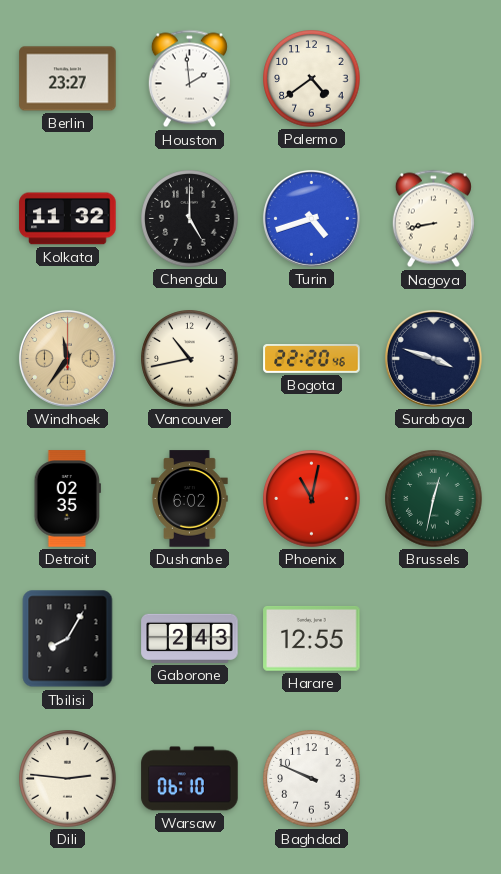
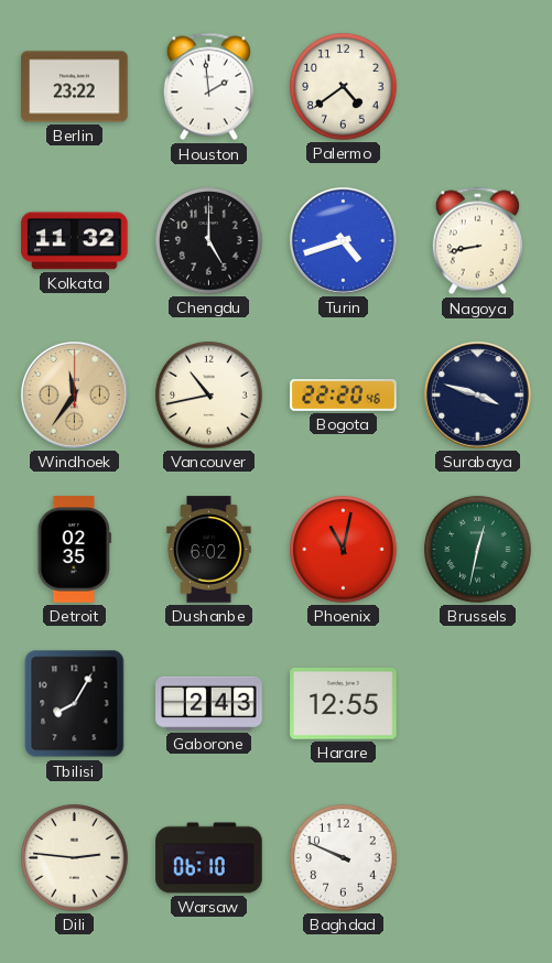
Berlin: 23:27 -> 23:22 (75, 87)
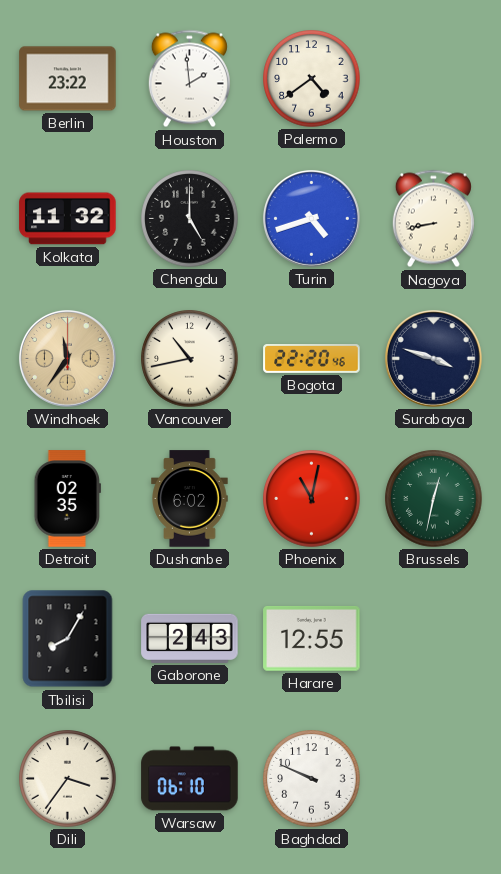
Dili: 2:46 -> 3:36 (68, 779)
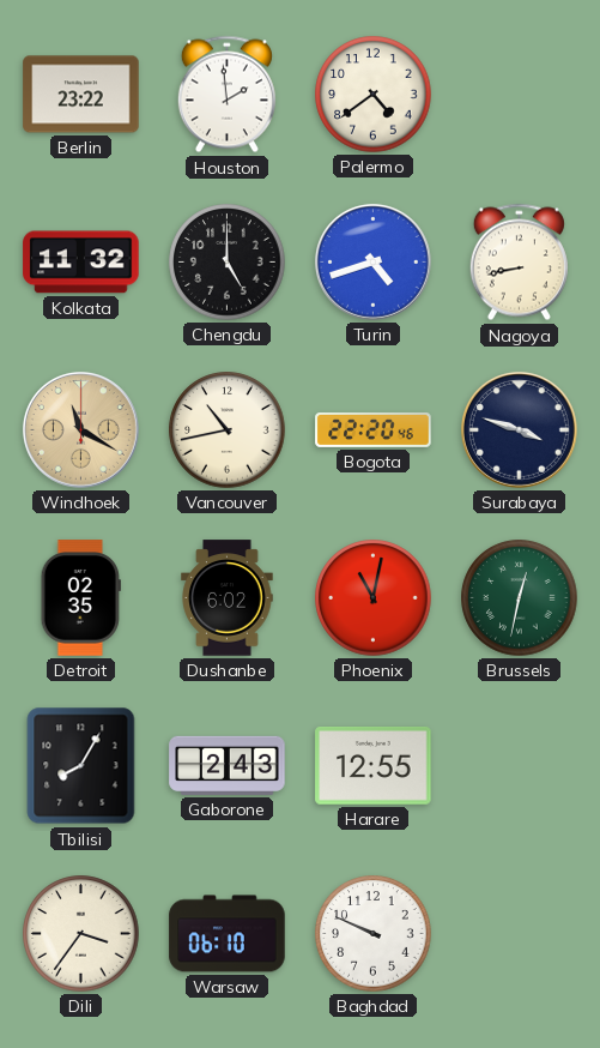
Windhoek: 11:36 -> 11:20 (81, 430)
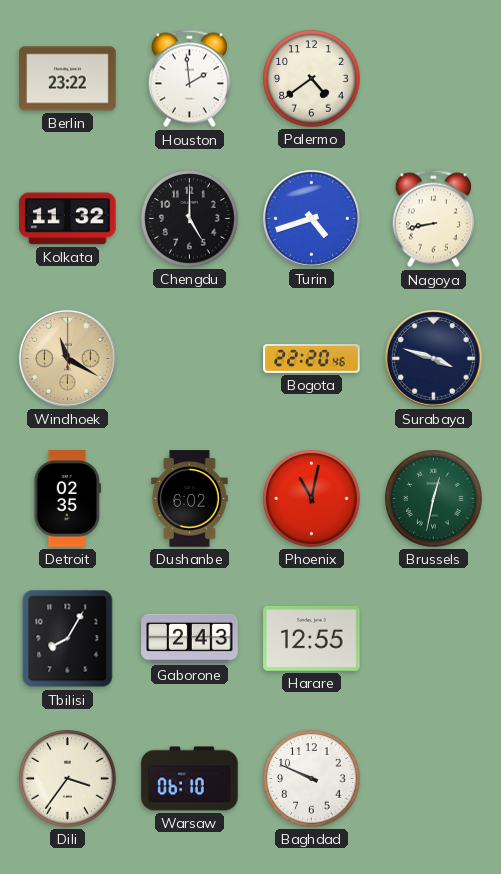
Vancouver: 10:43 -> none (228, 430)
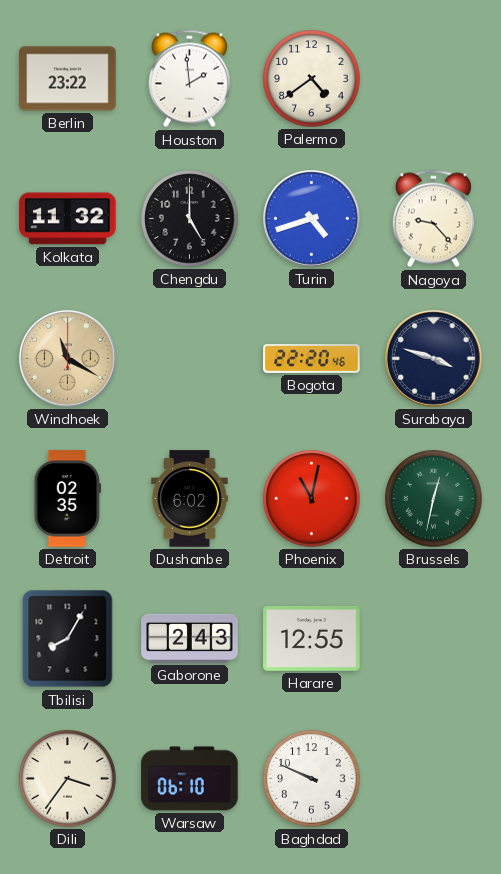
Nagoya: 8:43 -> 9:23 (433, 219)
